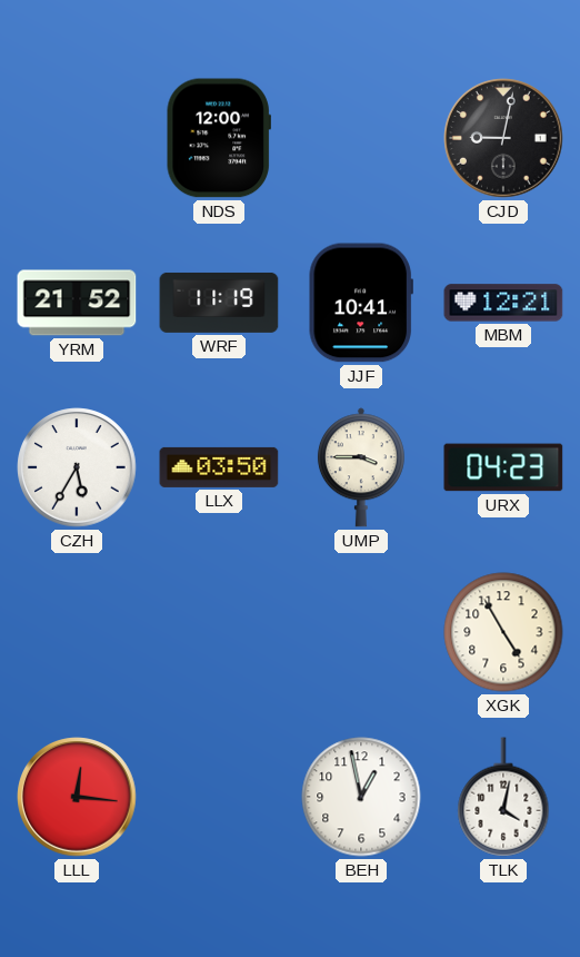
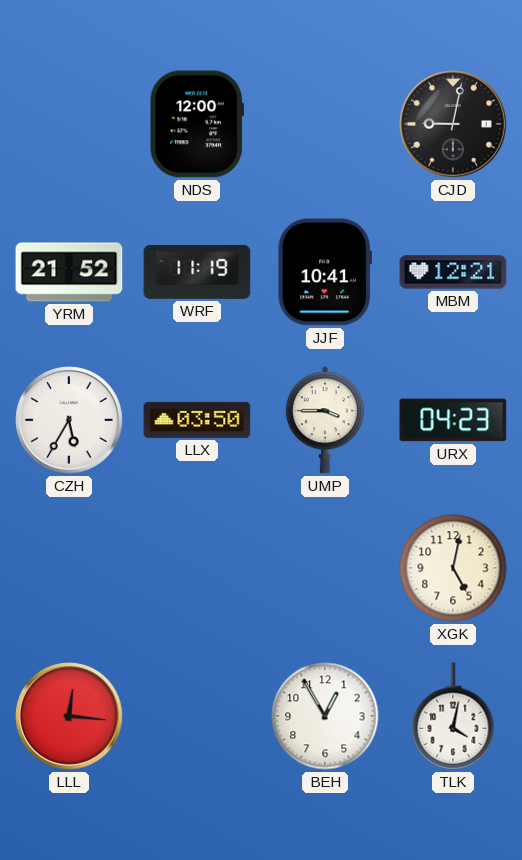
XGK: 4:55 -> 5:02 (453, 568)
BEH: 12:58 -> 12:55 (325, 716)
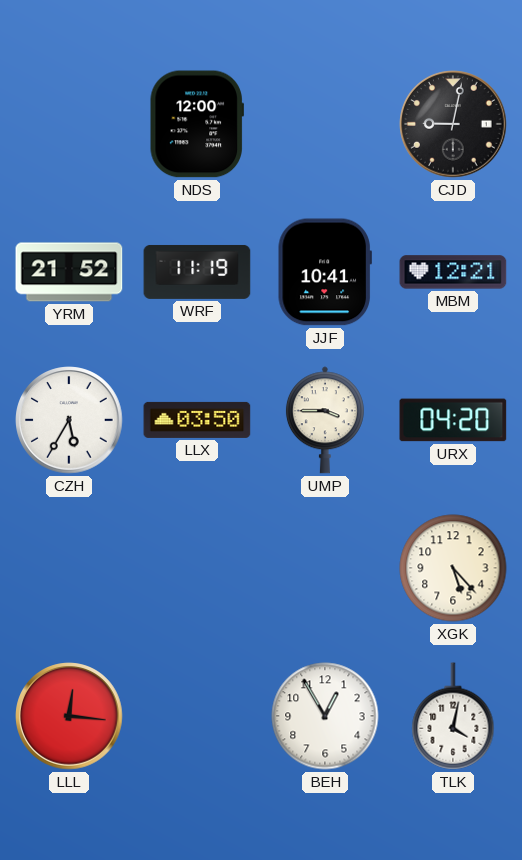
URX: 04:23 -> 04:20 (453, 420)
XGK: 5:02 -> 5:23 (453, 568)
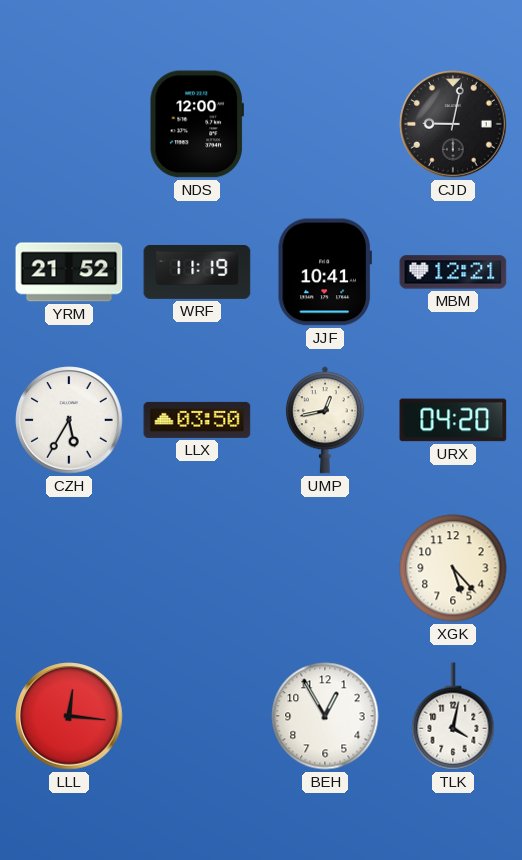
UMP: 3:45 -> 12:43 (325, 420)
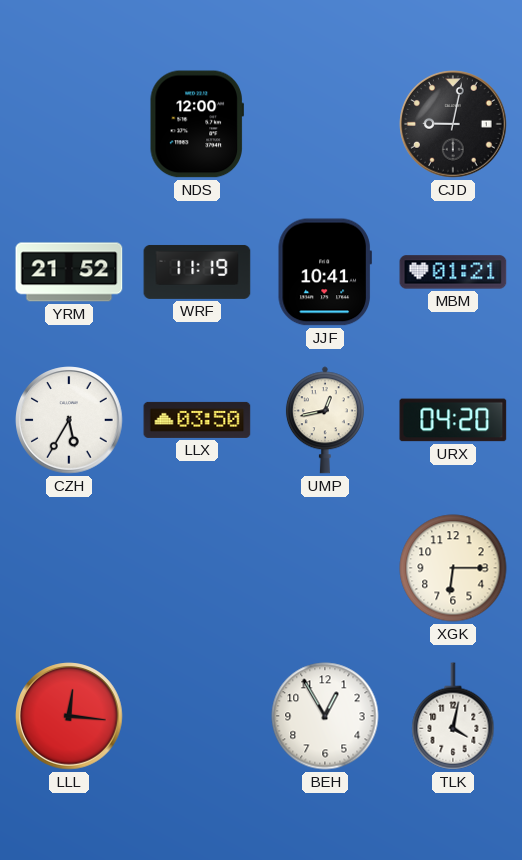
MBM: 12:21 -> 01:21 (453, 272)
XGK: 5:23 -> 6:15 (453, 568)
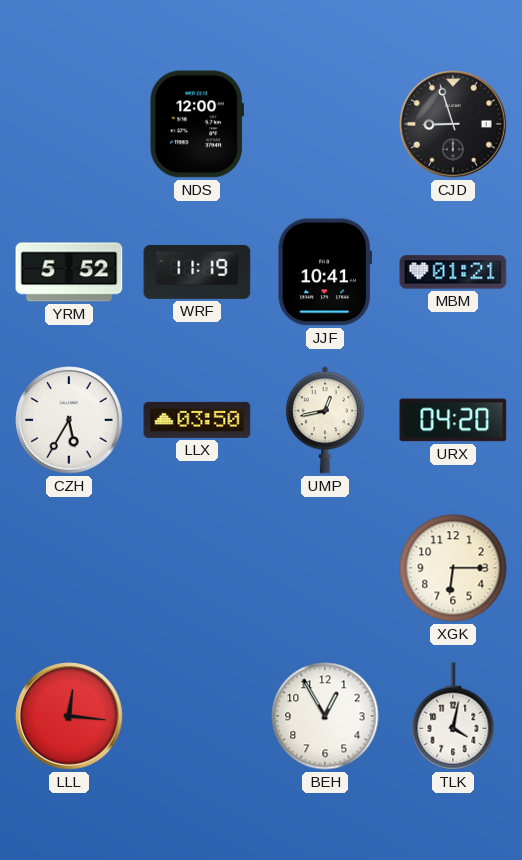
CJD: 9:02 -> 8:57 (453, 124)
YRM: 21:52 -> 5:52 (69, 272)
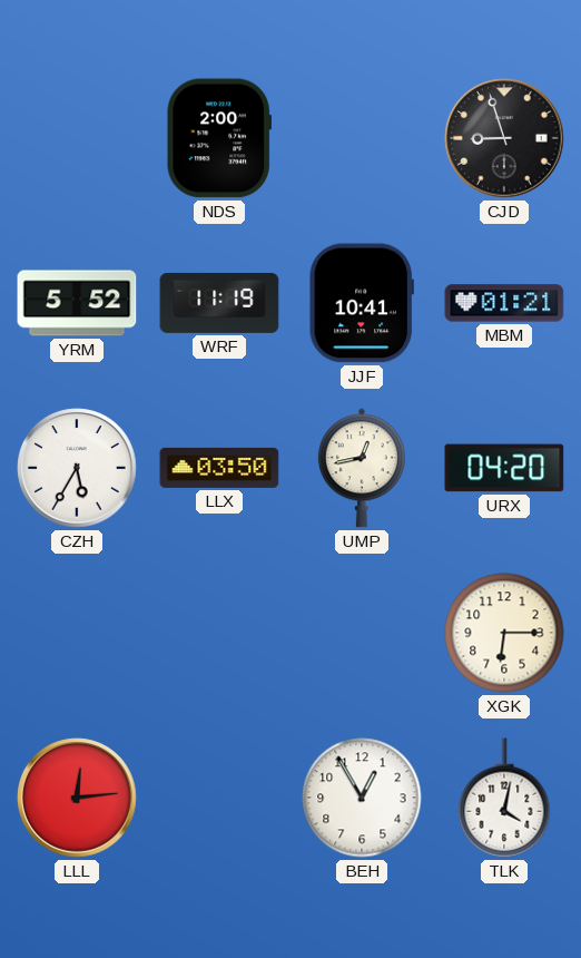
NDS: 12:00 -> 2:00 (219, 138)
LLL: 12:16 -> 12:14 (77, 798)
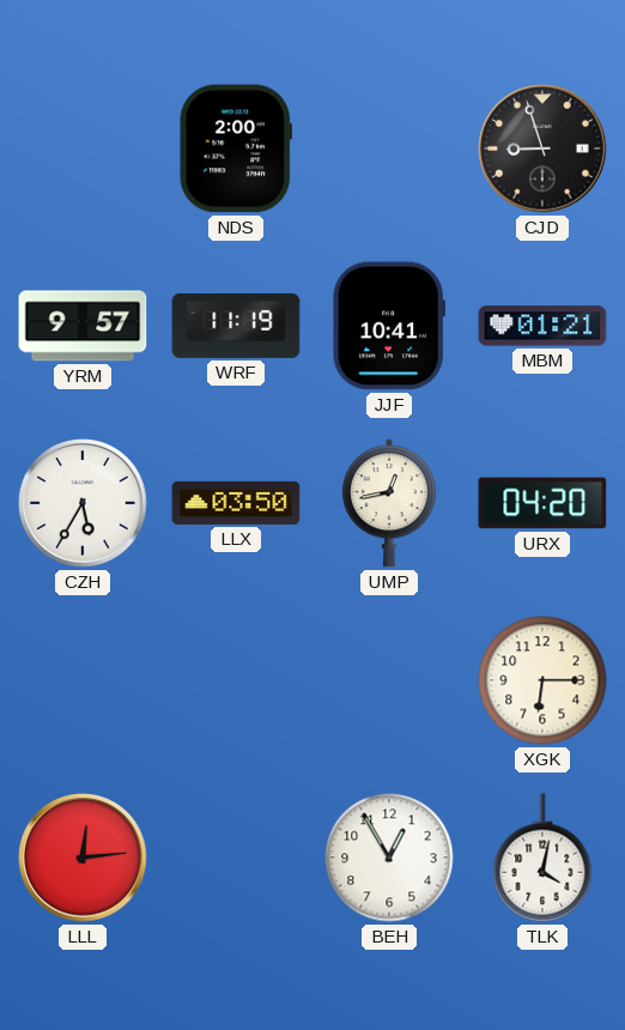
YRM: 5:52 -> 9:57 (83, 326)
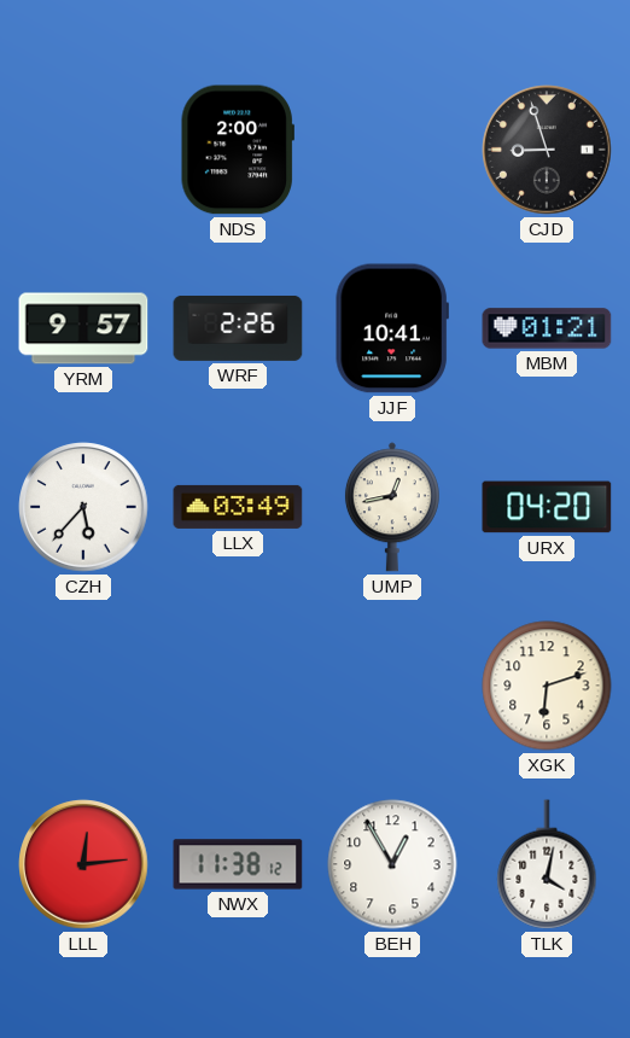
WRF: 11:19 -> 2:26 (238, 328)
CZH: 5:35 -> 5:37 (83, 507)
LLX: 03:50 -> 03:49 (238, 507)
XGK: 6:15 -> 6:12 (547, 686)
NWX: none -> 11:38 (238, 864)
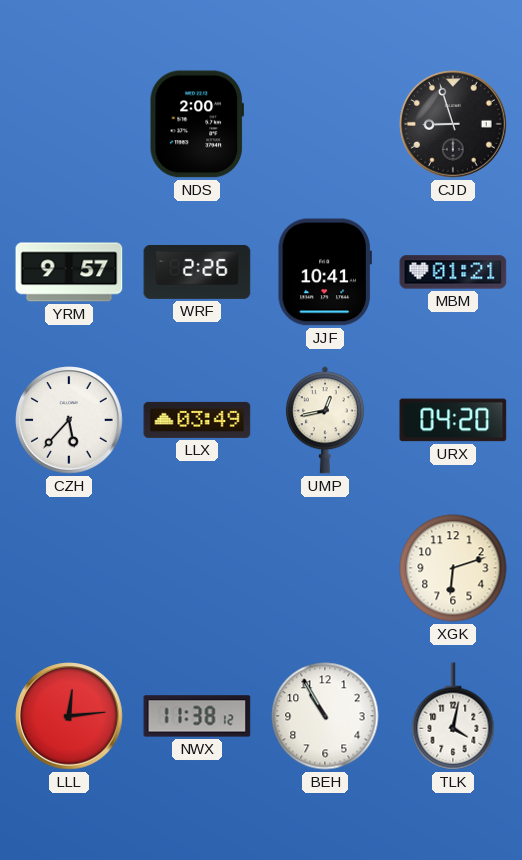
BEH: 12:55 -> 10:55 (325, 716)
